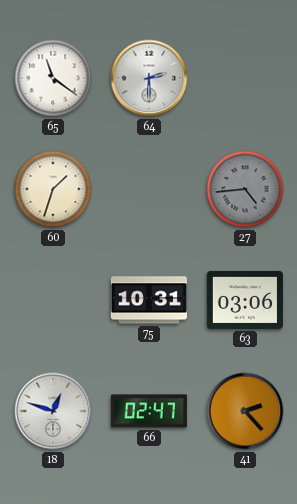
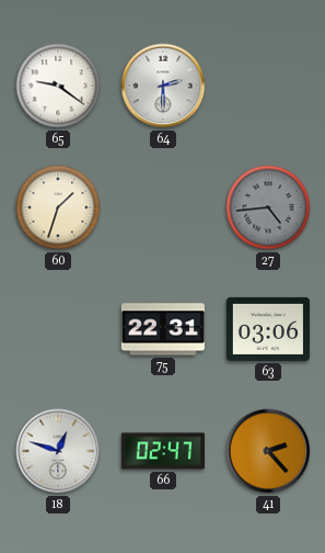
65: 11:21 -> 9:21 (58, 86)
75: 10:31 -> 22:31 (163, 329)
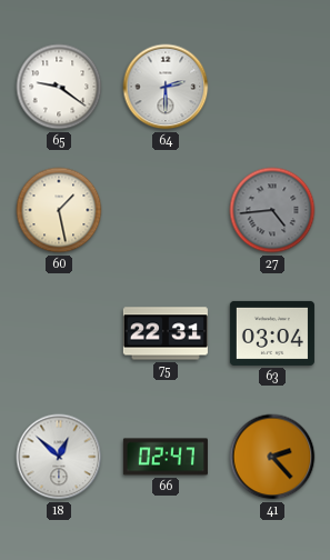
60: 1:33 -> 1:28 (59, 210)
63: 03:06 -> 03:04 (272, 333)
18: 12:48 -> 12:52 (59, 457)
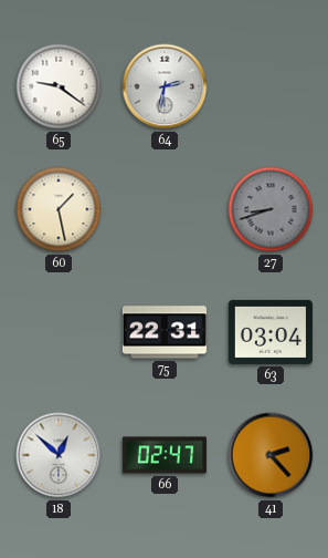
64: 2:30 -> 2:32 (165, 86)
27: 4:44 -> 8:42 (271, 209)
